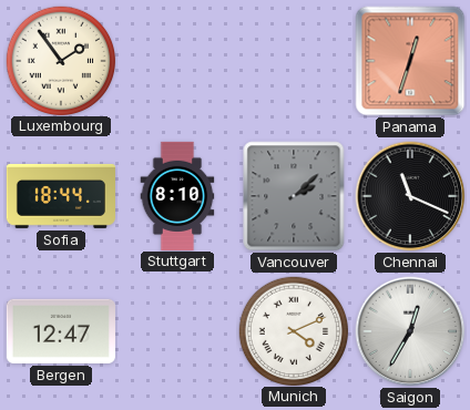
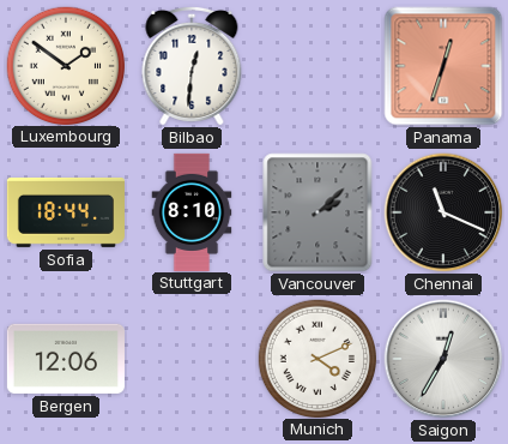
Luxembourg: 1:54 -> 1:51 (65, 65)
Bilbao: none -> 12:31 (192, 66)
Bergen: 12:47 -> 12:06 (66, 359)
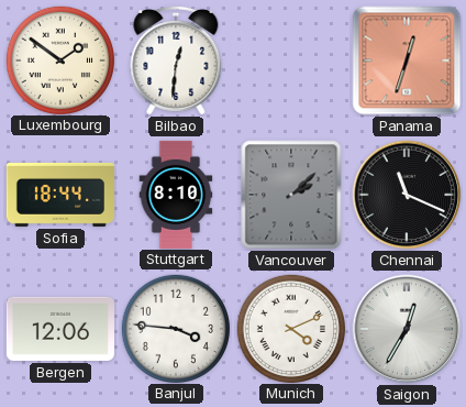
Banjul: none -> 3:46 (175, 328)
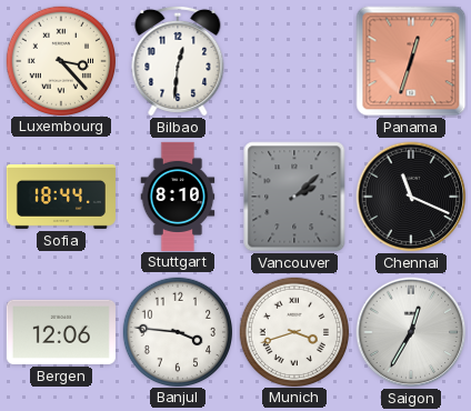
Luxembourg: 1:51 -> 3:23 (60, 60)
Munich: 4:11 -> 3:42 (293, 331)
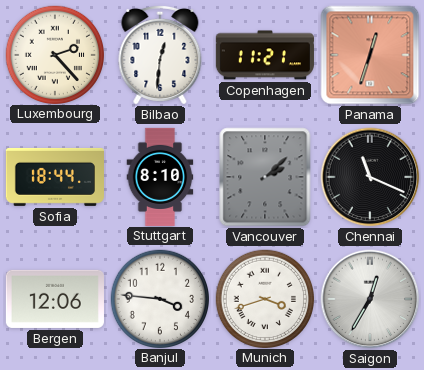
Luxembourg: 3:23 -> 2:23 (54, 54)
Copenhagen: none -> 11:21 (265, 55)
